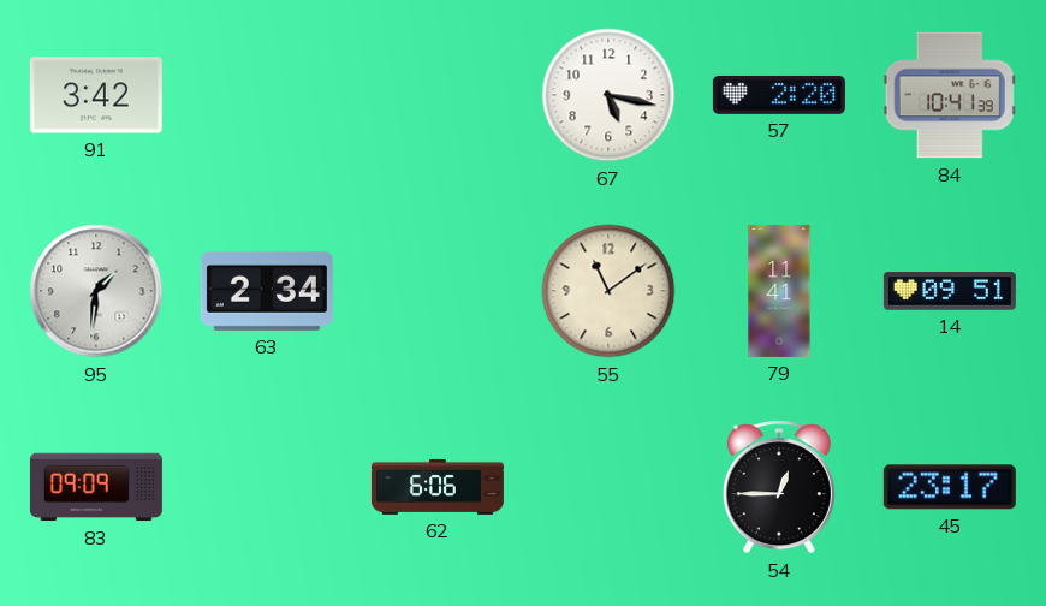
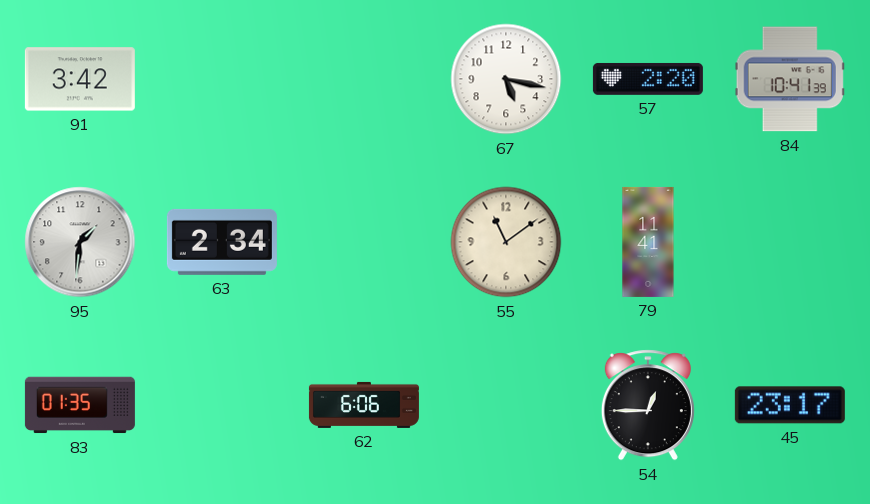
14: 09:51 -> none (950, 291)
83: 09:09 -> 01:35 (80, 405)
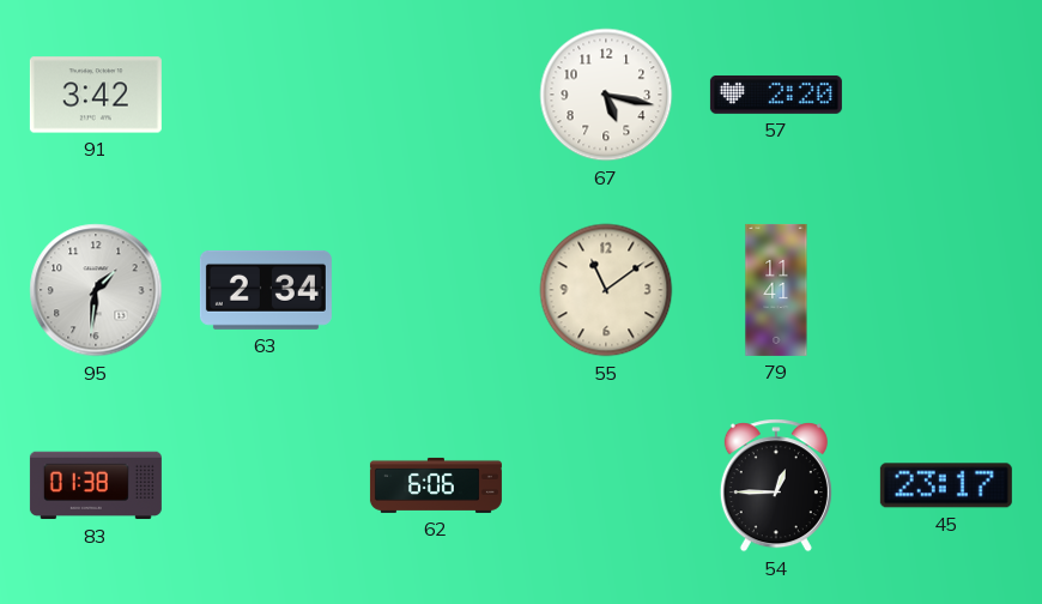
84: 10:41 -> none (790, 79)
83: 01:35 -> 01:38 (96, 485)
